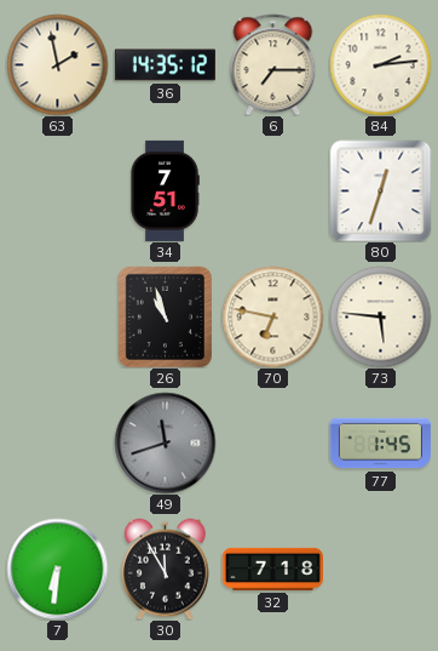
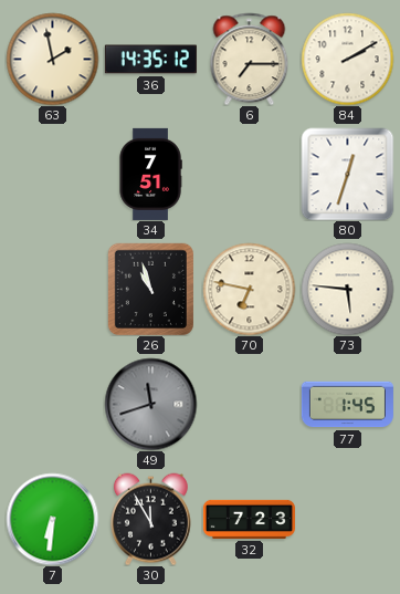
84: 2:14 -> 2:10 (347, 59)
32: 7:18 -> 7:23 (249, 519)
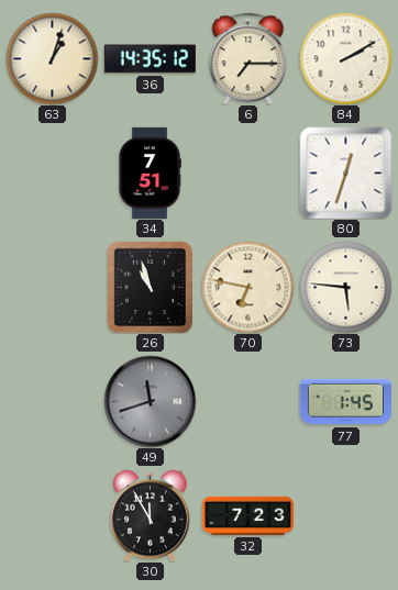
63: 1:58 -> 1:03 (52, 58)
7: 6:31 -> none (52, 519)
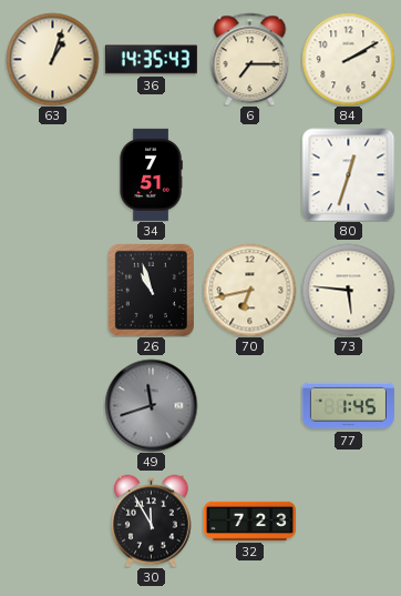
36: 14:35:12 -> 14:35:43 (151, 60)
70: 6:47 -> 6:43 (249, 290)
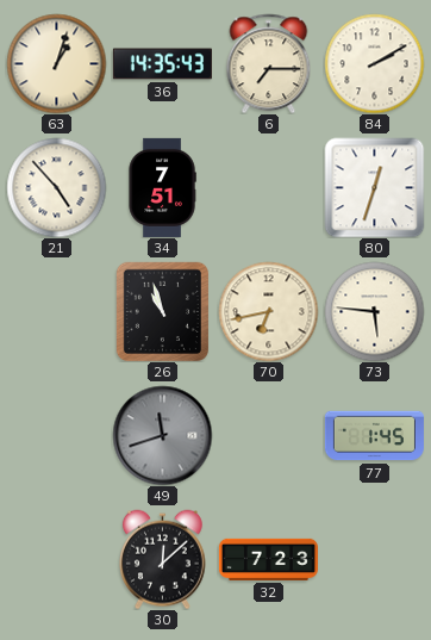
21: none -> 4:53 (56, 187)
30: 11:55 -> 12:08 (162, 559)
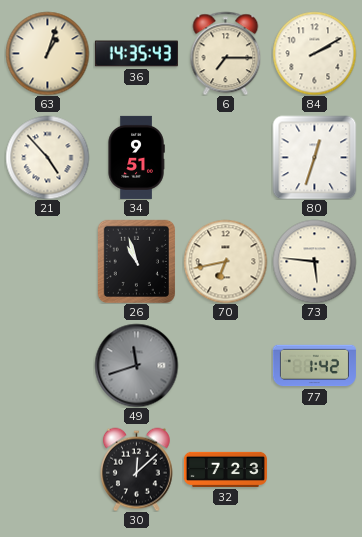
34: 7:51 -> 9:51 (136, 157)
77: 1:45 -> 1:42 (314, 366)
